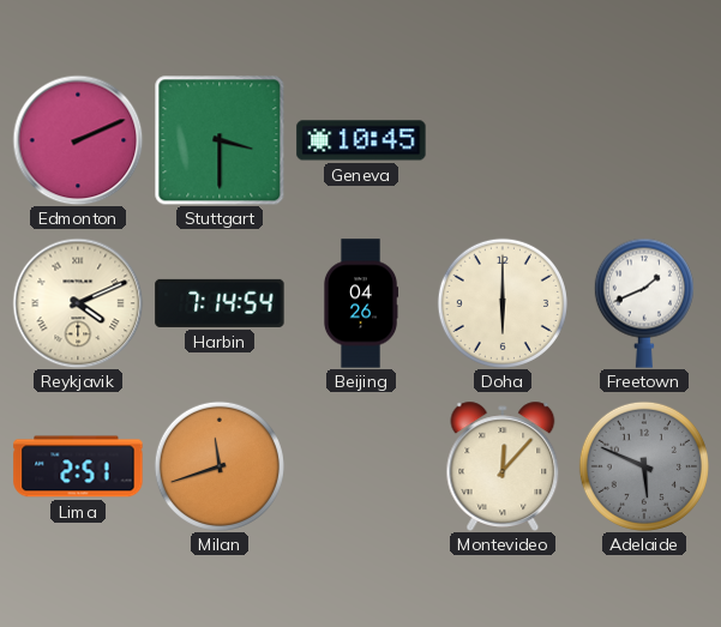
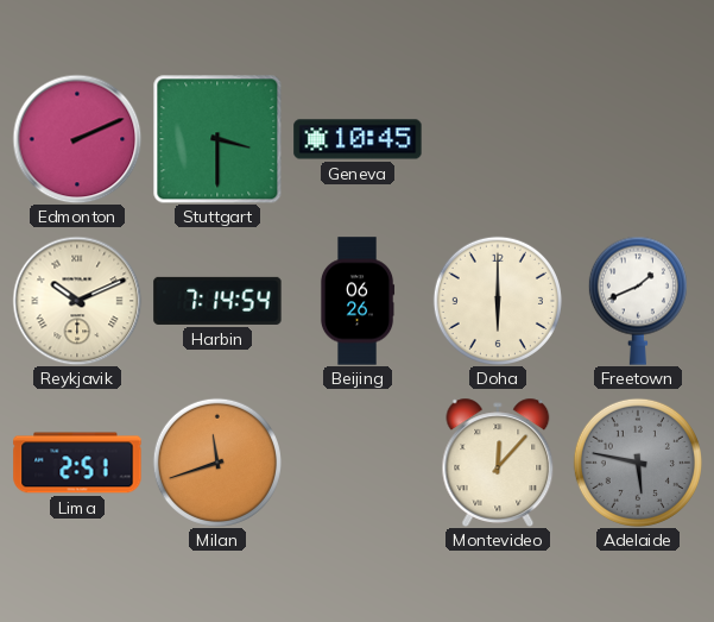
Reykjavik: 4:11 -> 10:11 (77, 301)
Beijing: 04:26 -> 06:26 (358, 301)
Adelaide: 5:49 -> 5:47 (638, 463)
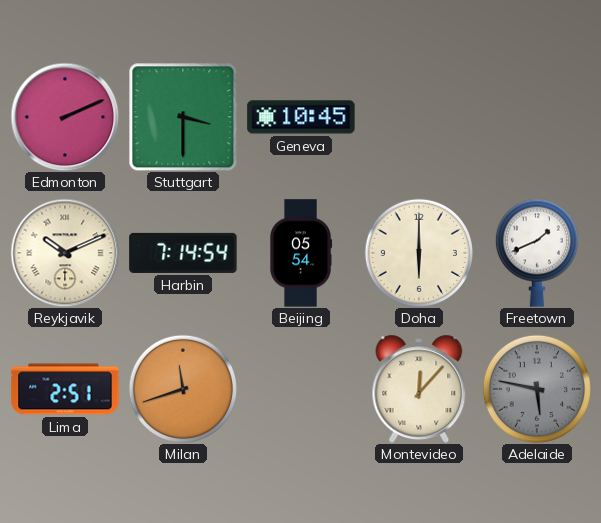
Beijing: 06:26 -> 05:54 (301, 253)
